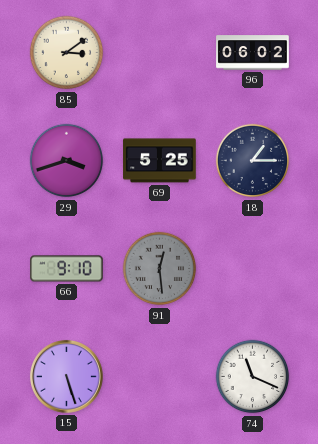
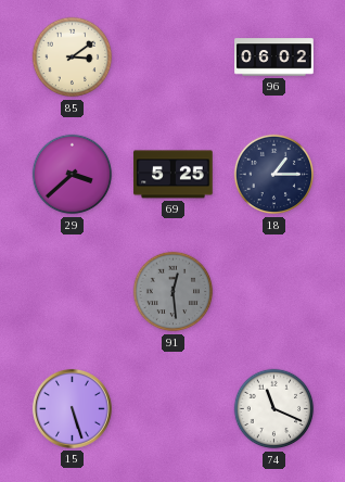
29: 3:42 -> 3:38 (73, 175)
66: 9:10 -> none (67, 269)
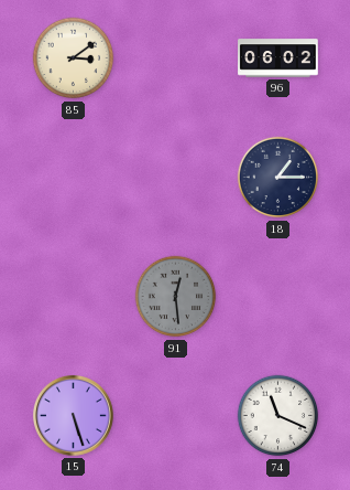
29: 3:38 -> none (73, 175)
69: 5:25 -> none (174, 175)
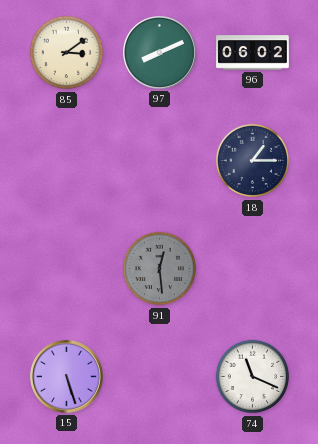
97: none -> 8:11 (159, 52)
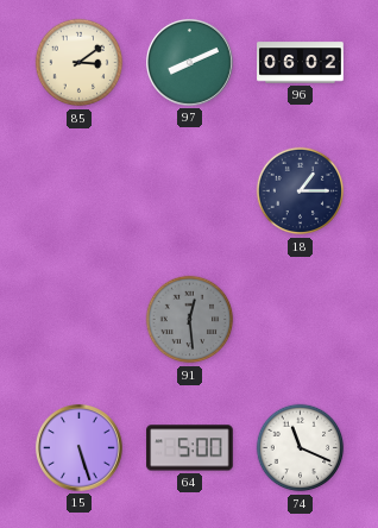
64: none -> 5:00 (190, 448)
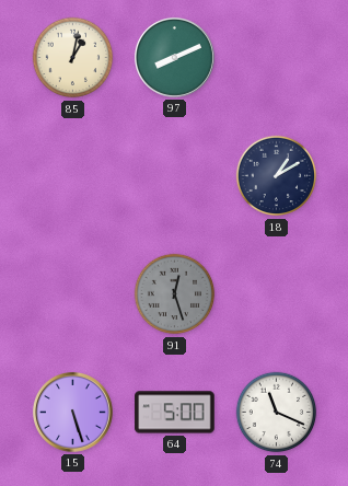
85: 3:09 -> 1:02 (73, 58)
96: 06:02 -> none (301, 63)
18: 1:15 -> 1:10 (277, 176)
91: 12:29 -> 12:27 (175, 294)
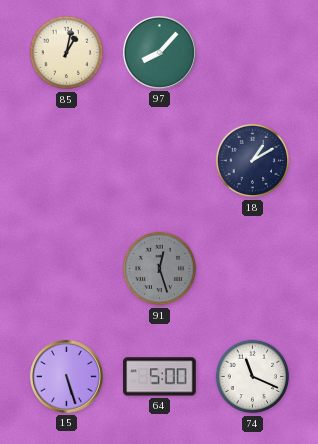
97: 8:11 -> 8:07 (159, 52)
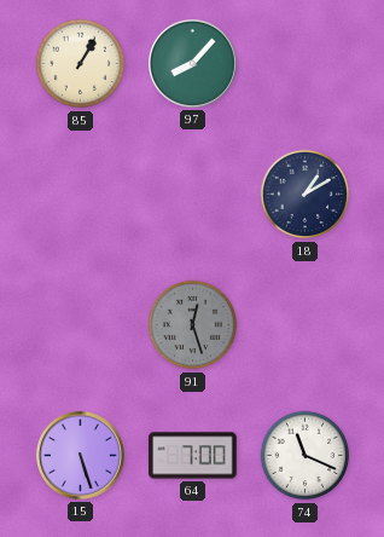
85: 1:02 -> 1:05 (81, 64)
64: 5:00 -> 7:00 (193, 456)
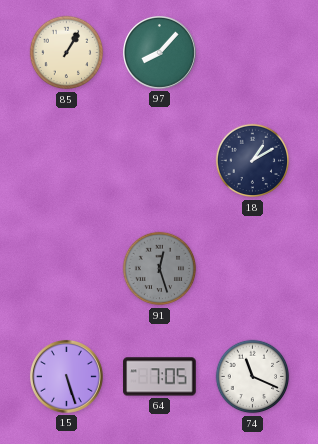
64: 7:00 -> 7:05 (160, 377)
